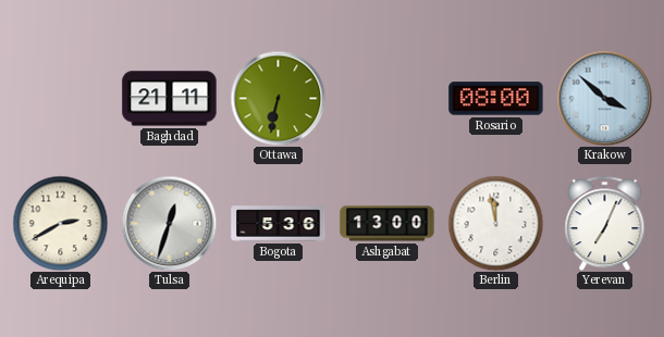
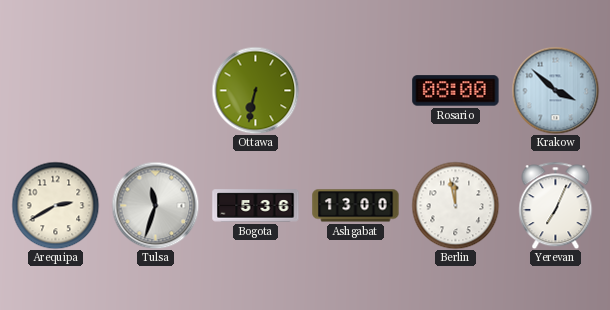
Baghdad: 21:11 -> none (170, 99)
Tulsa: 12:33 -> 11:33 (155, 205)
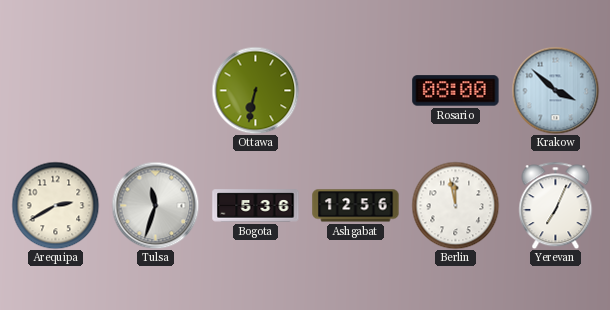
Ashgabat: 13:00 -> 12:56 (356, 206)
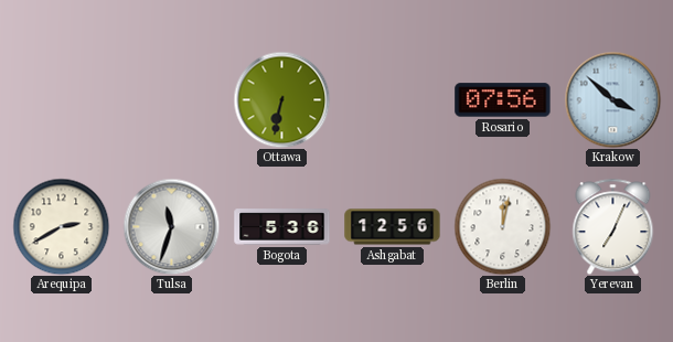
Rosario: 08:00 -> 07:56 (503, 100)
Berlin: 11:58 -> 12:02 (502, 226)
